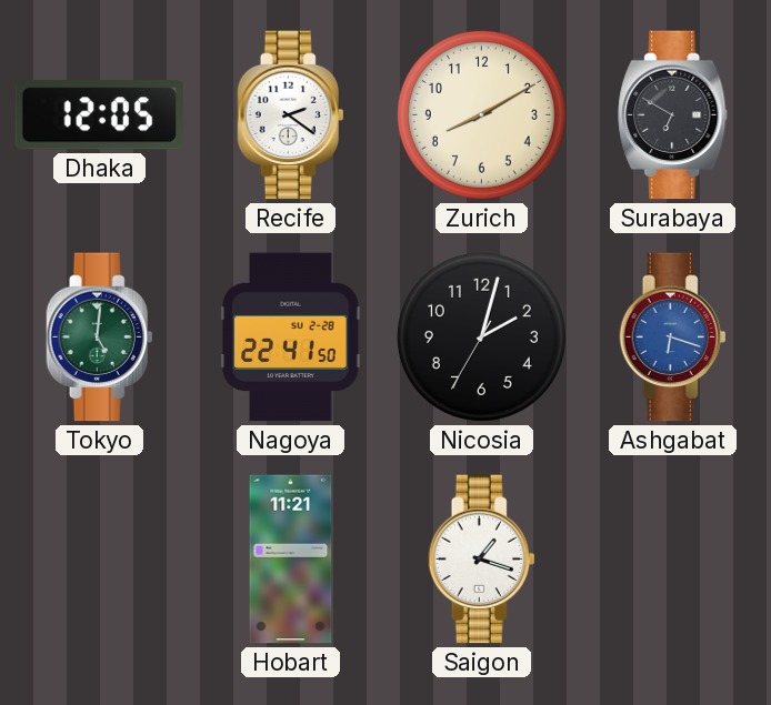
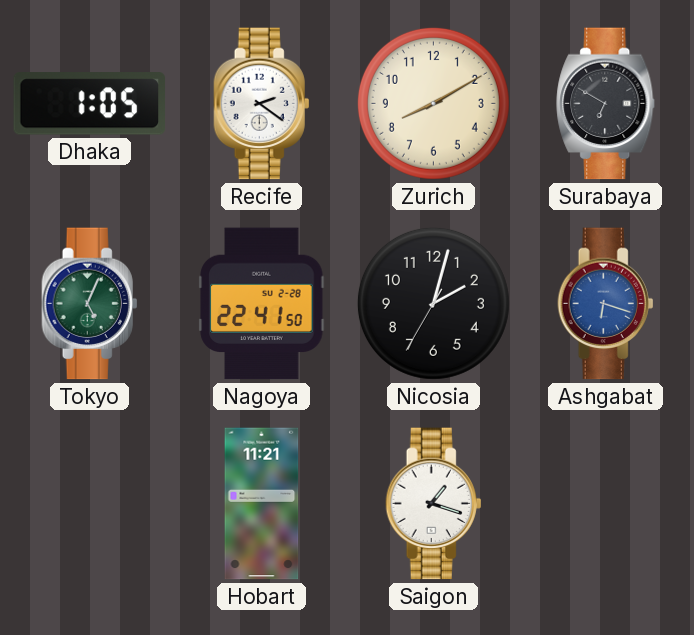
Dhaka: 12:05 -> 1:05 (90, 104)
Tokyo: 5:01 -> 5:04 (90, 304)
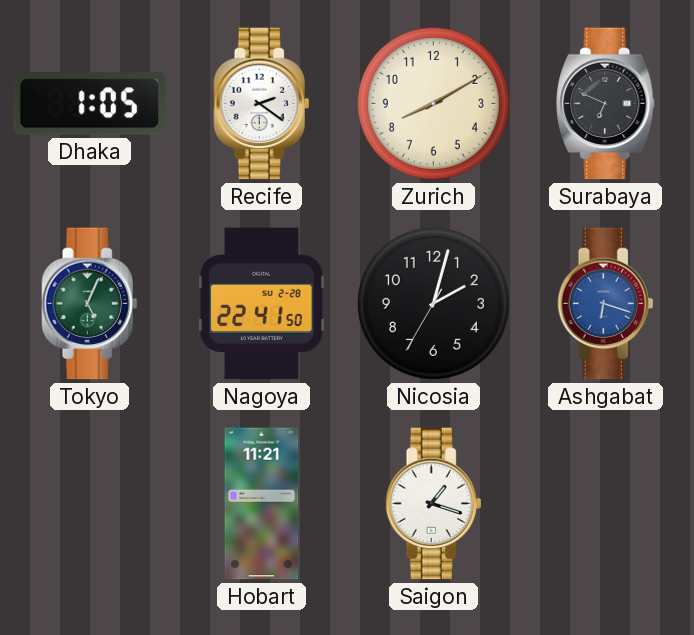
Surabaya: 6:50 -> 6:49 (606, 104)
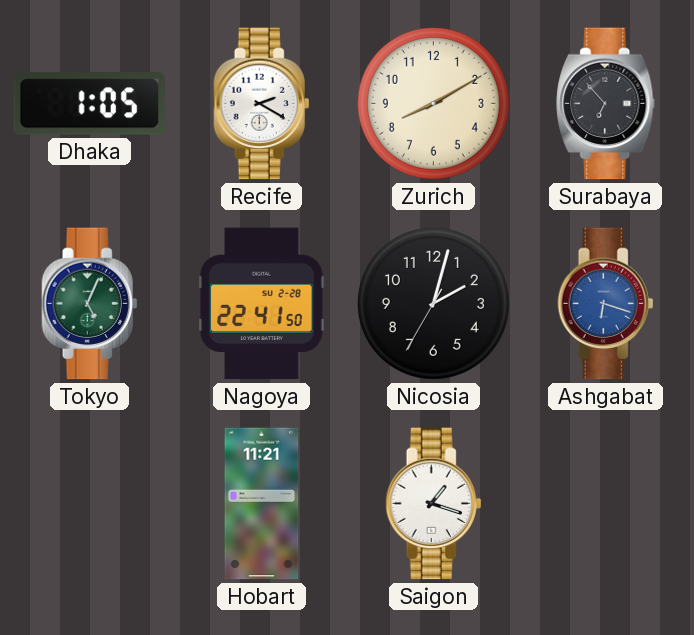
Recife: 2:21 -> 2:20 (262, 104)
Surabaya: 6:49 -> 6:53 (606, 104)
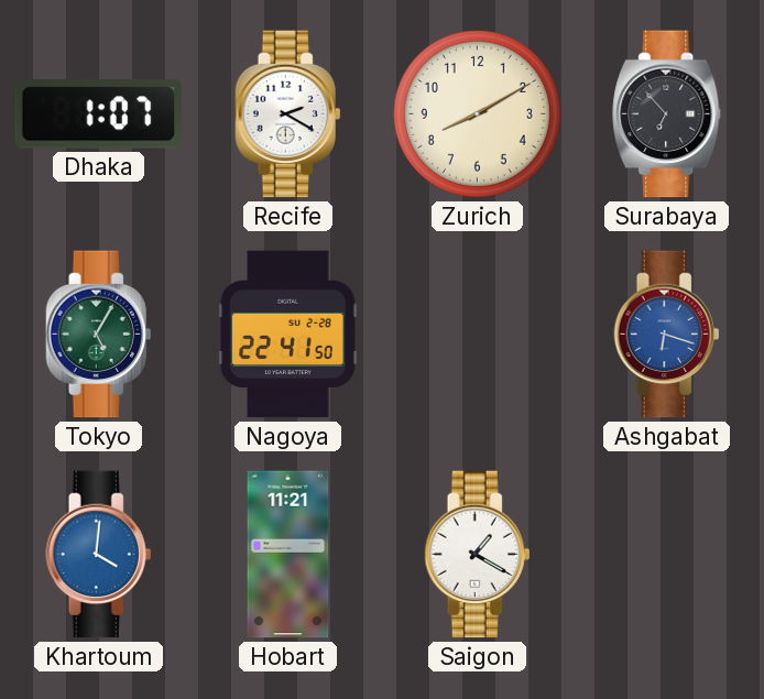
Dhaka: 1:05 -> 1:07 (99, 114)
Tokyo: 5:04 -> 5:05 (99, 335)
Nicosia: 2:02 -> none (433, 303)
Khartoum: none -> 4:01 (99, 555)
Saigon: 1:18 -> 1:20 (478, 555)
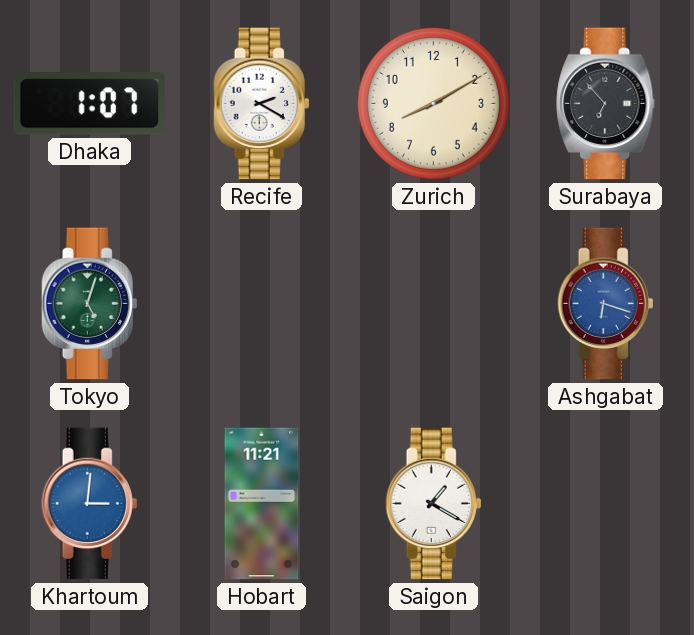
Tokyo: 5:05 -> 5:03 (90, 304)
Nagoya: 22:41 -> none (288, 335)
Khartoum: 4:01 -> 3:01 (90, 504)
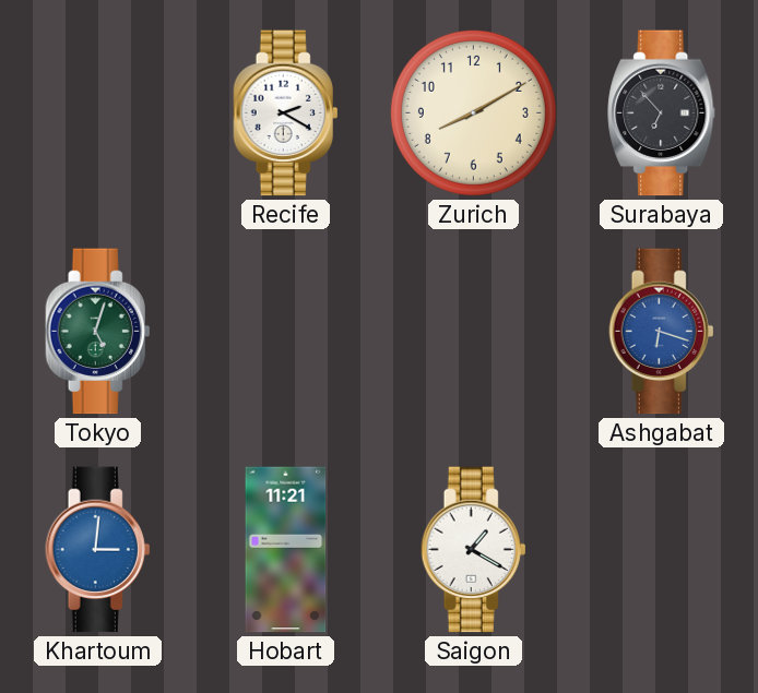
Dhaka: 1:07 -> none (90, 104)
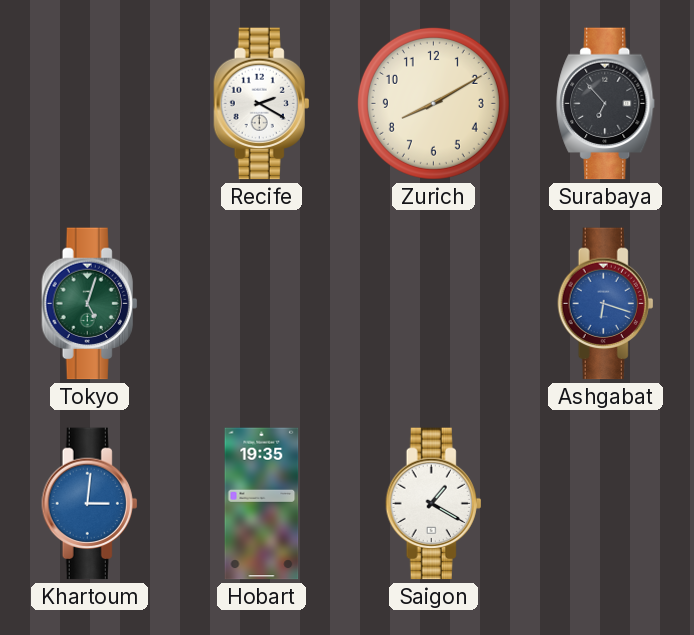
Hobart: 11:21 -> 19:35 (262, 504)
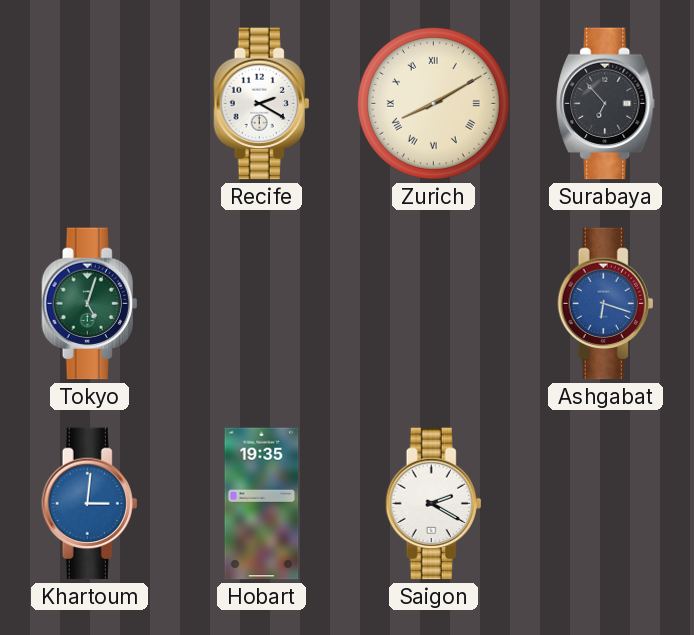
Zurich numerals: Arabic -> Roman (433, 103)
Saigon: 1:20 -> 2:20 (434, 504)
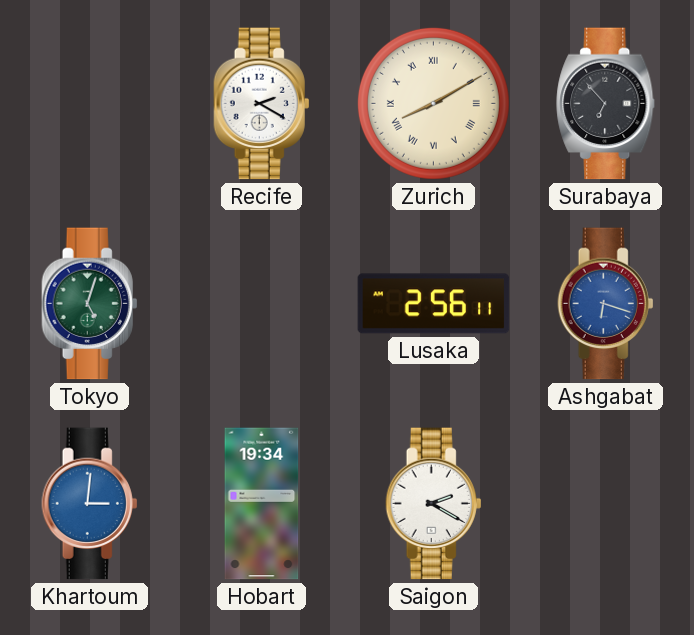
Lusaka: none -> 2:56 (434, 304)
Hobart: 19:35 -> 19:34 (262, 504)
